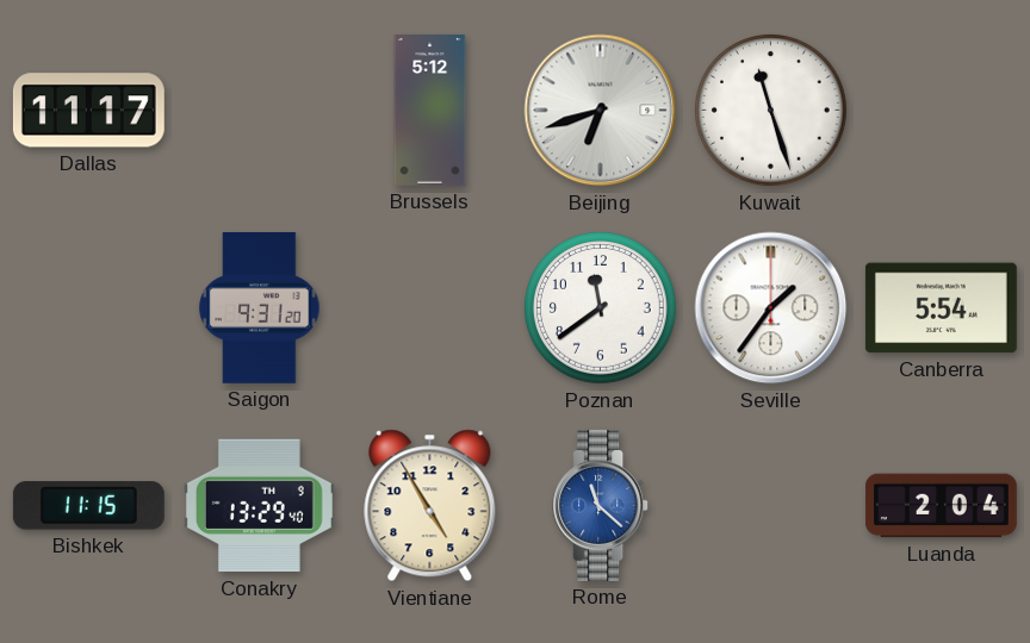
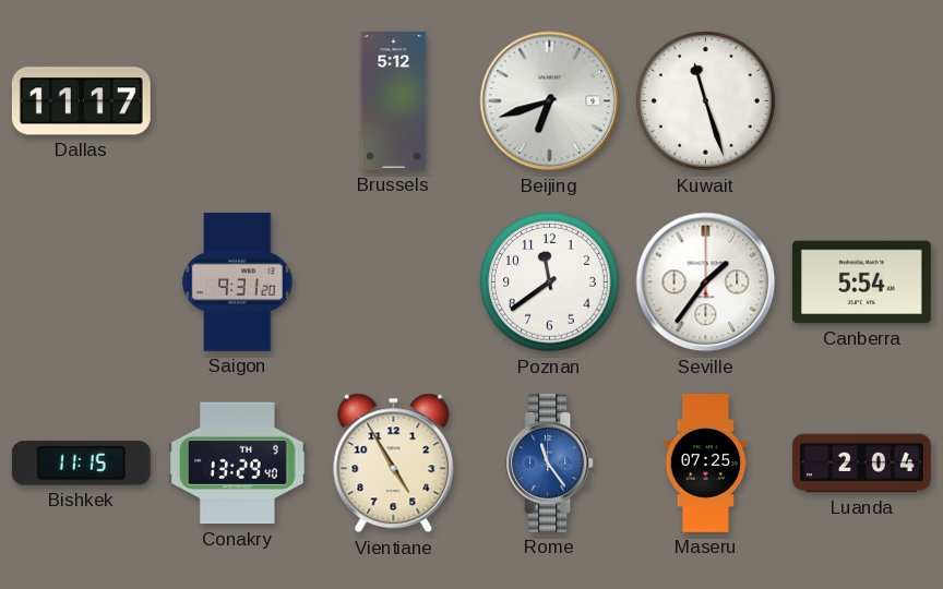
Rome: 11:22 -> 11:24 (550, 462)
Maseru: none -> 07:25 (706, 464)
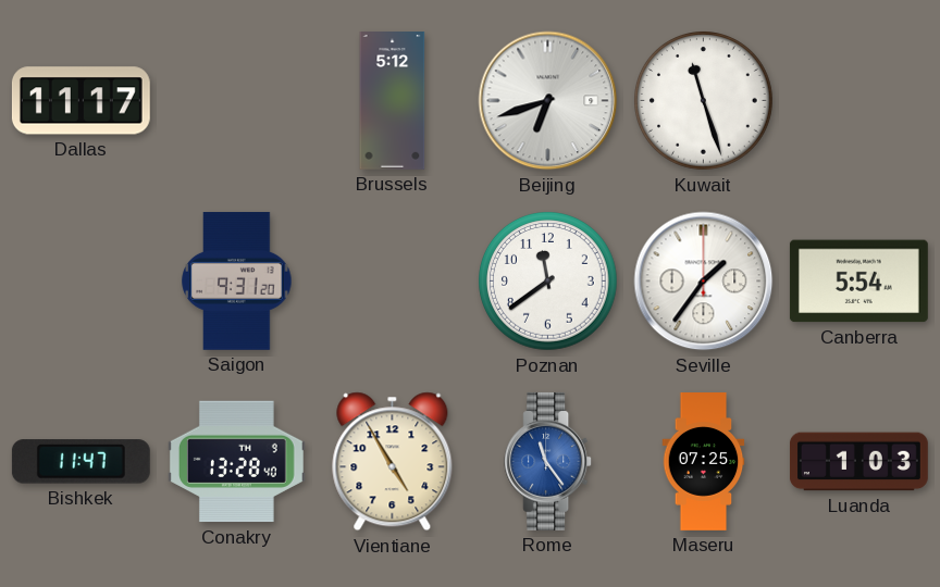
Bishkek: 11:15 -> 11:47 (81, 462)
Conakry: 13:29 -> 13:28 (236, 462)
Luanda: 2:04 -> 1:03 (858, 462)
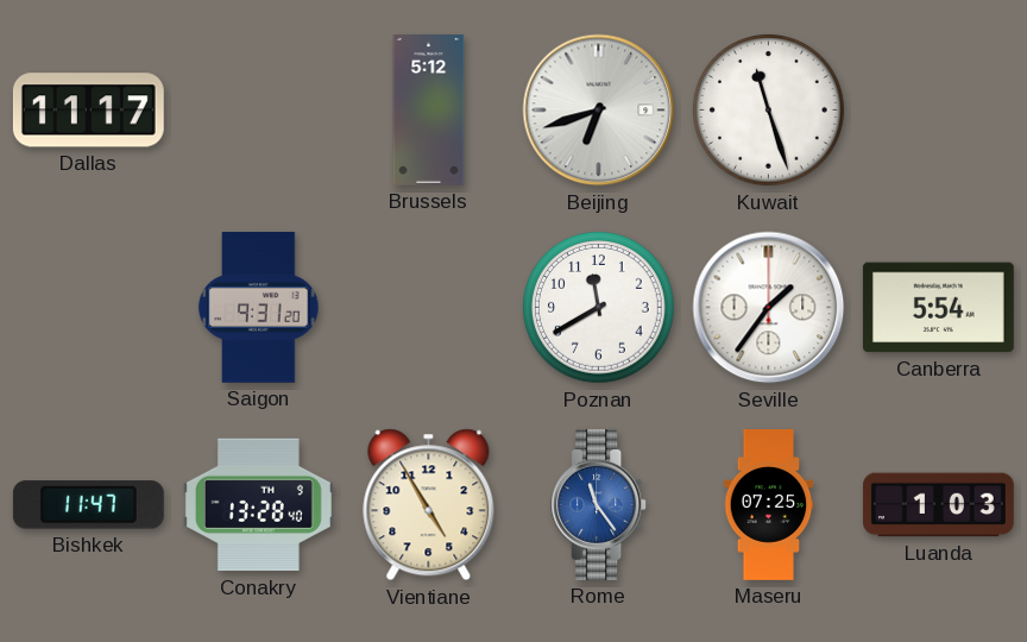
Poznan: 11:39 -> 11:40 (599, 308)
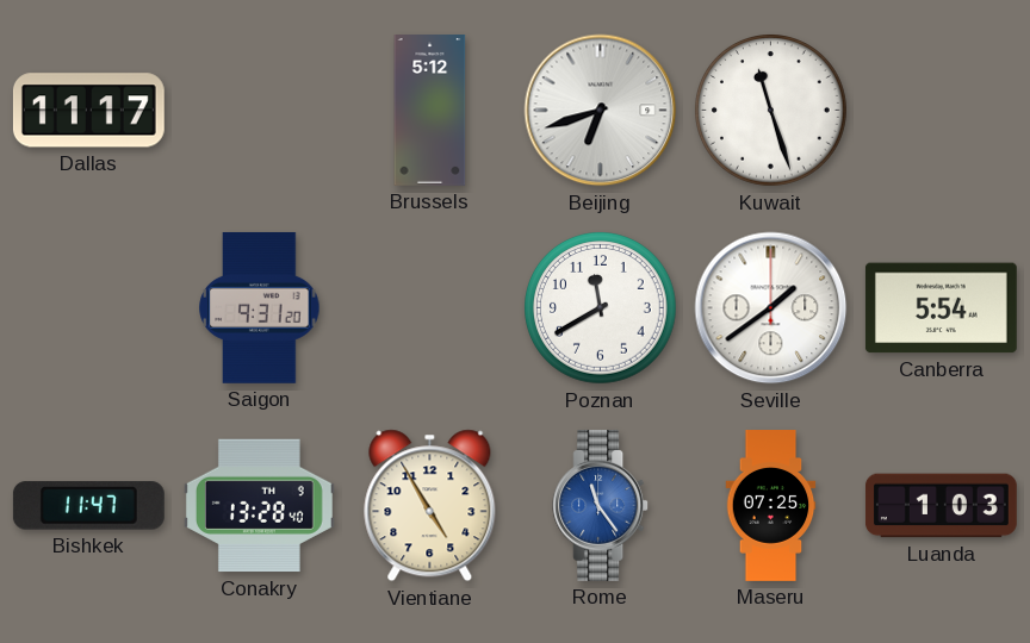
Seville: 1:36 -> 1:39 (771, 308)
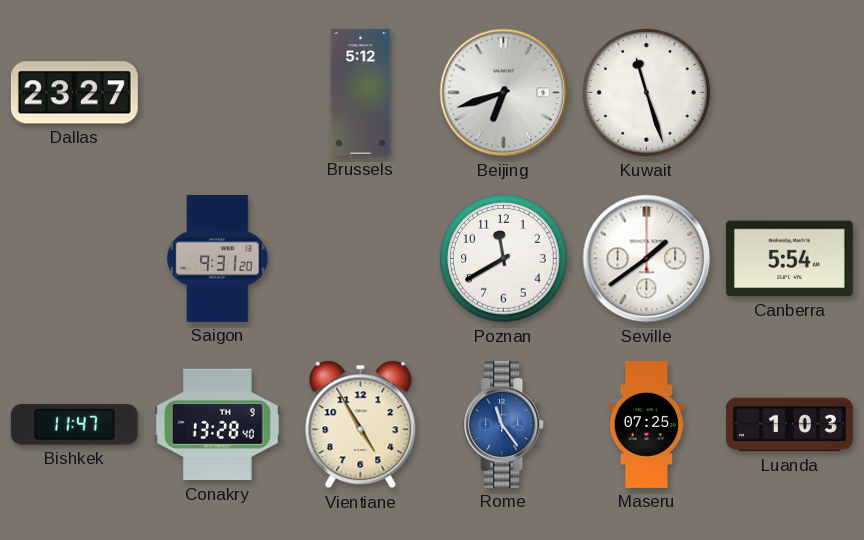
Dallas: 11:17 -> 23:27 (74, 93)
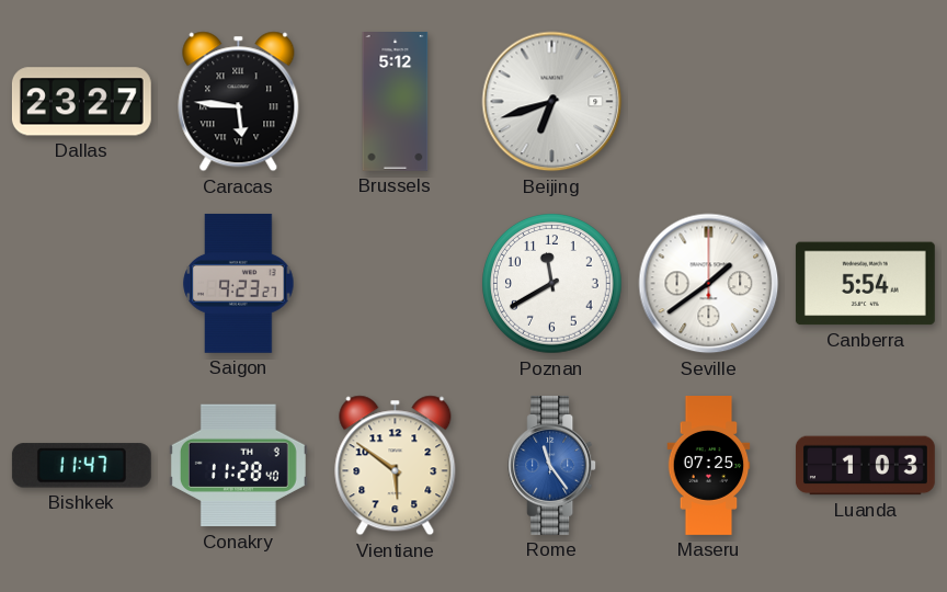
Caracas: none -> 5:46 (239, 102)
Kuwait: 11:27 -> none (647, 93)
Saigon: 9:31 -> 9:23 (239, 283)
Conakry: 13:28 -> 11:28 (238, 466)
Vientiane: 4:55 -> 5:51 (396, 466)
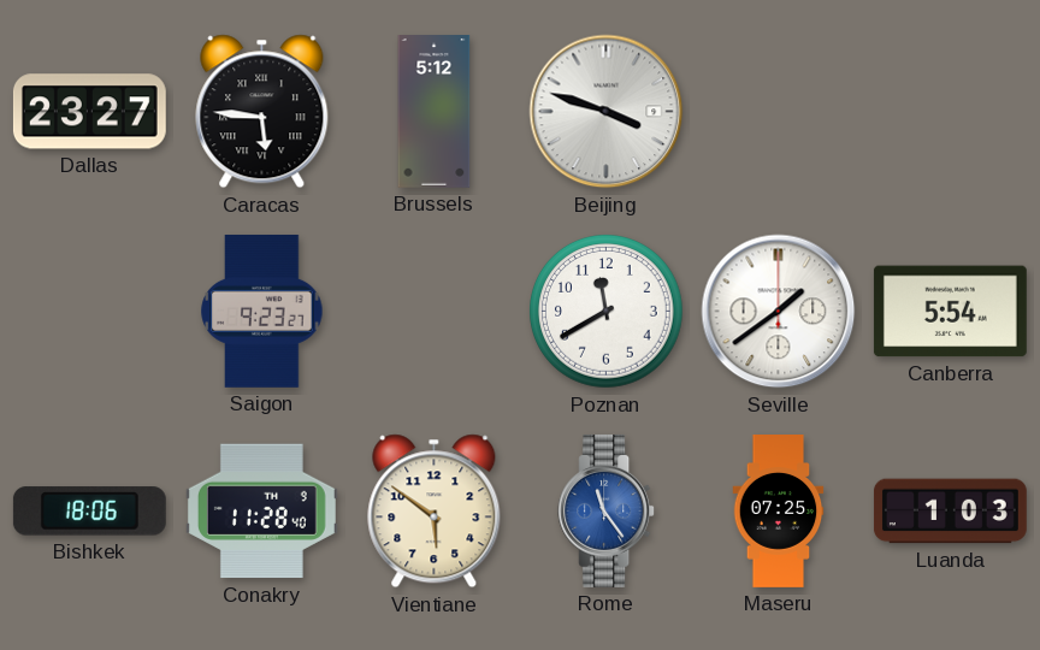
Beijing: 6:42 -> 3:48 (607, 112)
Bishkek: 11:47 -> 18:06 (89, 512)
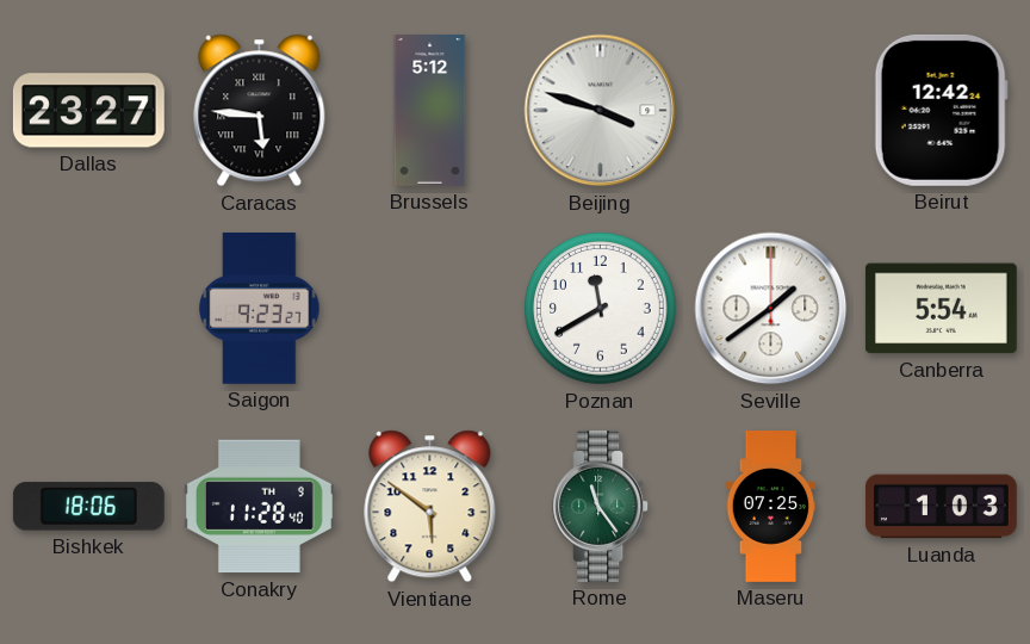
Beirut: none -> 12:42 (941, 110)
Rome dial: blue -> green (601, 506)
